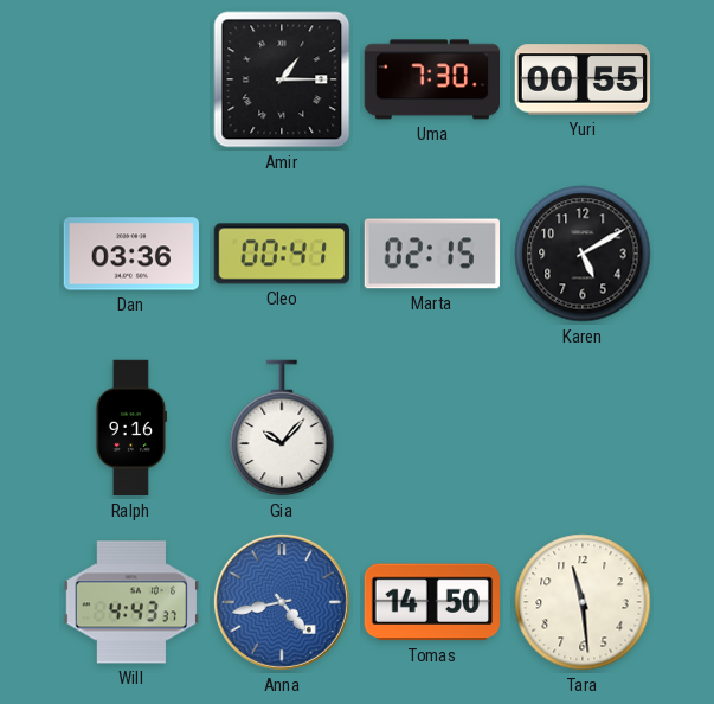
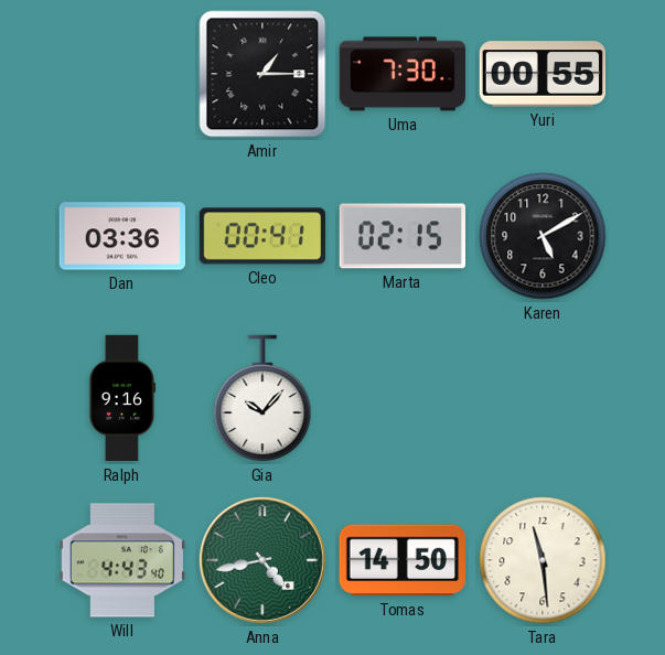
Will: 4:43:37 -> 4:43:40 (121, 560)
Anna dial: blue -> green (262, 560)
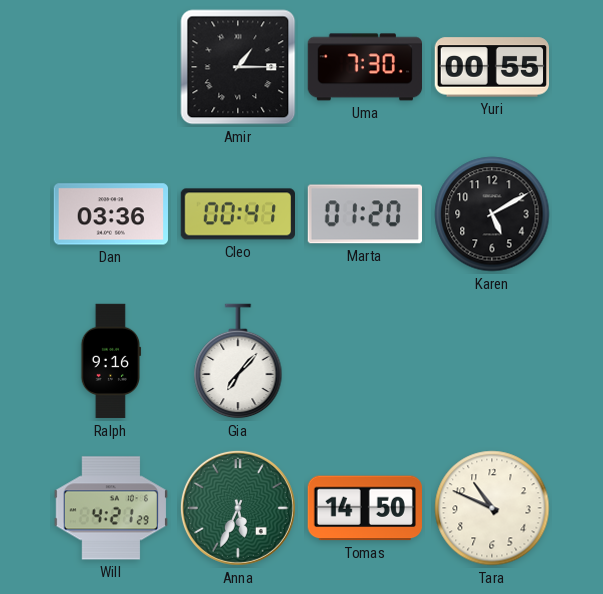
Marta: 02:15 -> 01:20 (364, 214)
Gia: 10:07 -> 7:07 (238, 361)
Will: 4:43 -> 4:21 (110, 508)
Anna: 4:43 -> 5:34 (238, 508)
Tara: 11:29 -> 10:49 (492, 508)
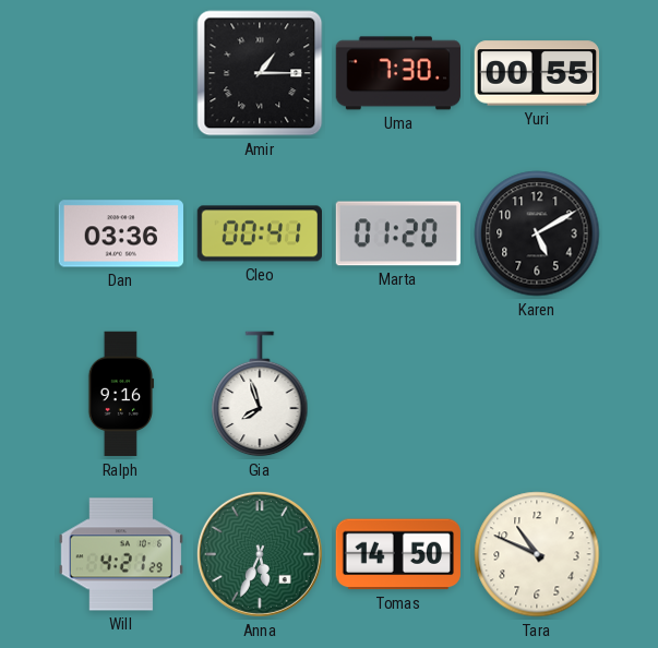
Gia: 7:07 -> 7:57 (260, 394)
